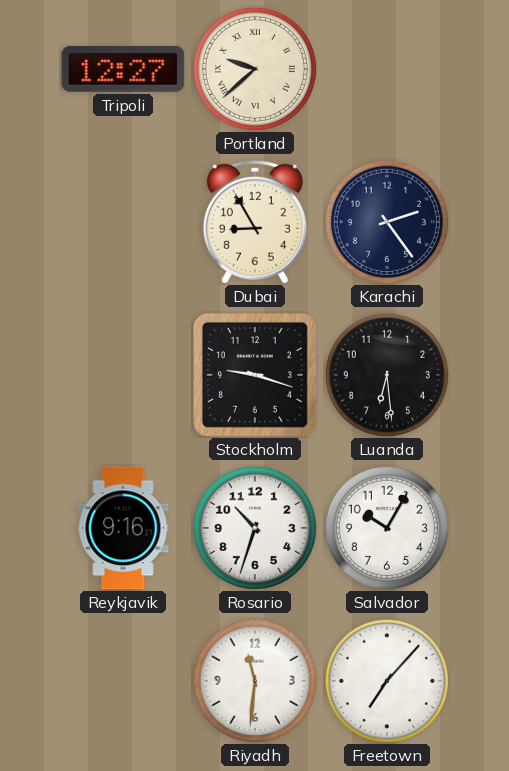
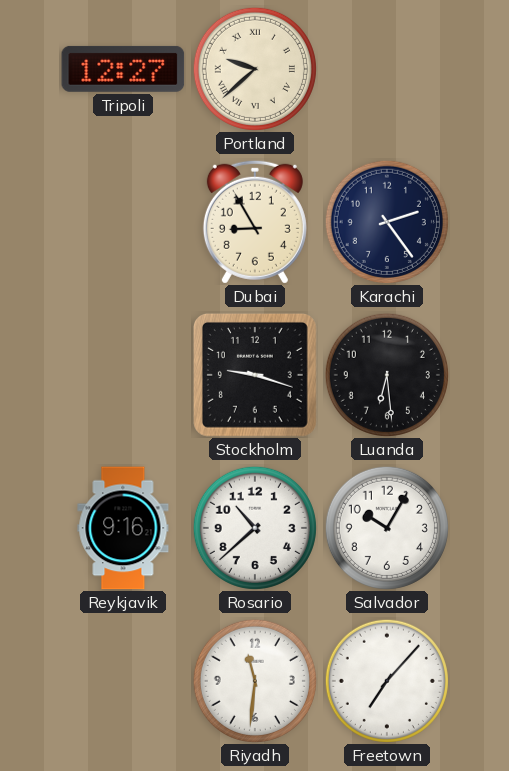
Rosario: 10:33 -> 10:38 (255, 528)
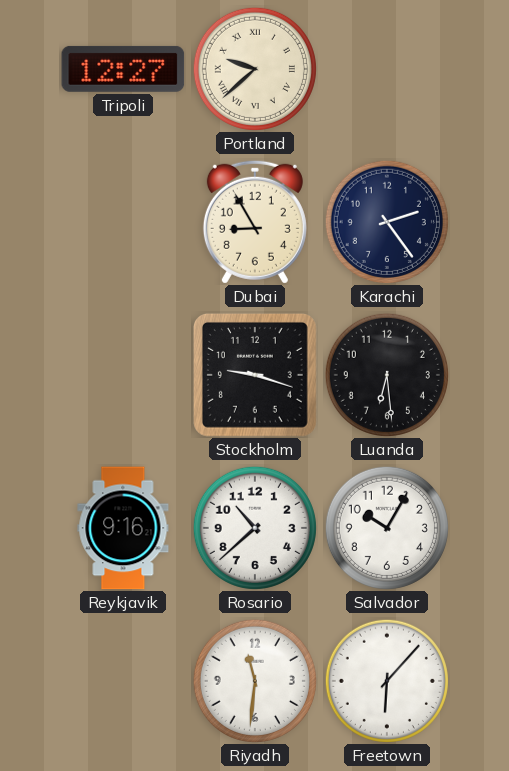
Freetown: 7:07 -> 6:07 (387, 681)
